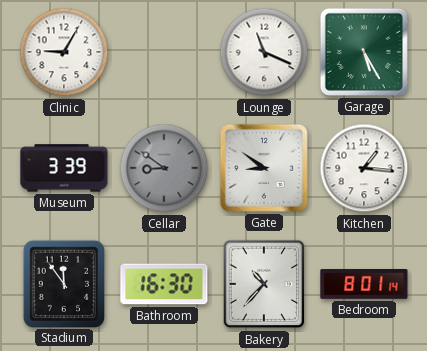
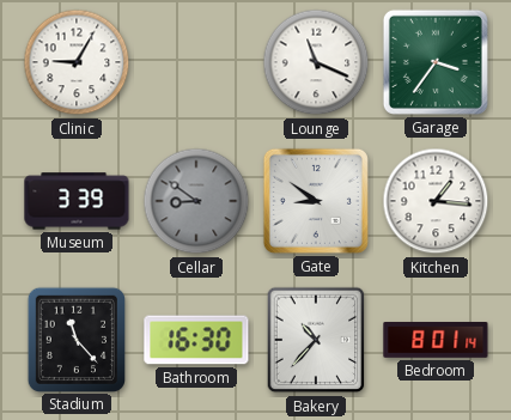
Garage: 5:25 -> 3:36 (436, 62)
Stadium: 11:54 -> 11:23 (75, 339)
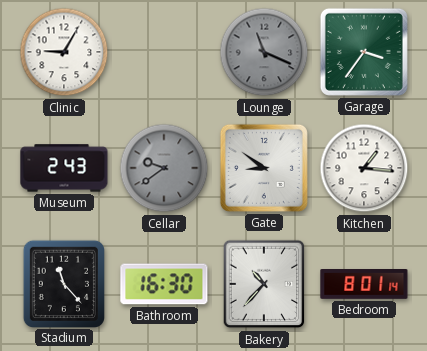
Lounge dial: white -> grey (264, 52)
Museum: 3:39 -> 2:43 (64, 168)
Cellar: 8:51 -> 9:39 (164, 168)
